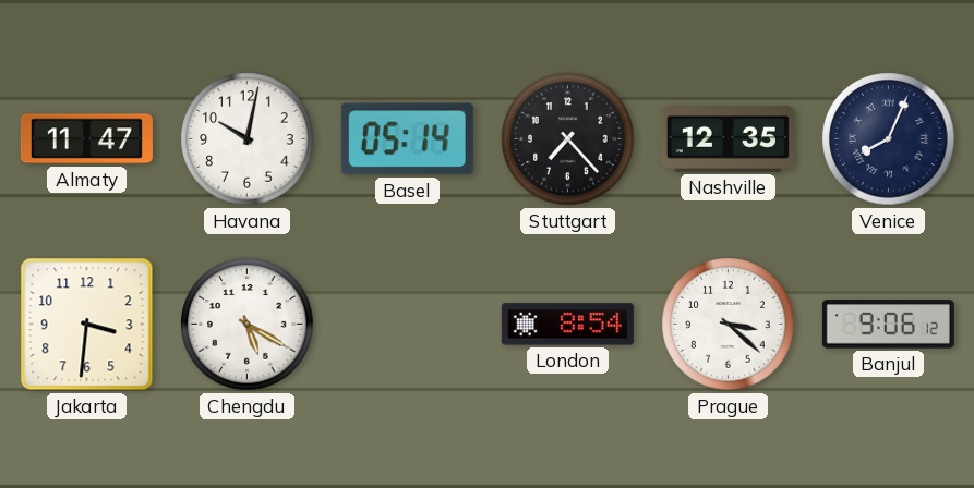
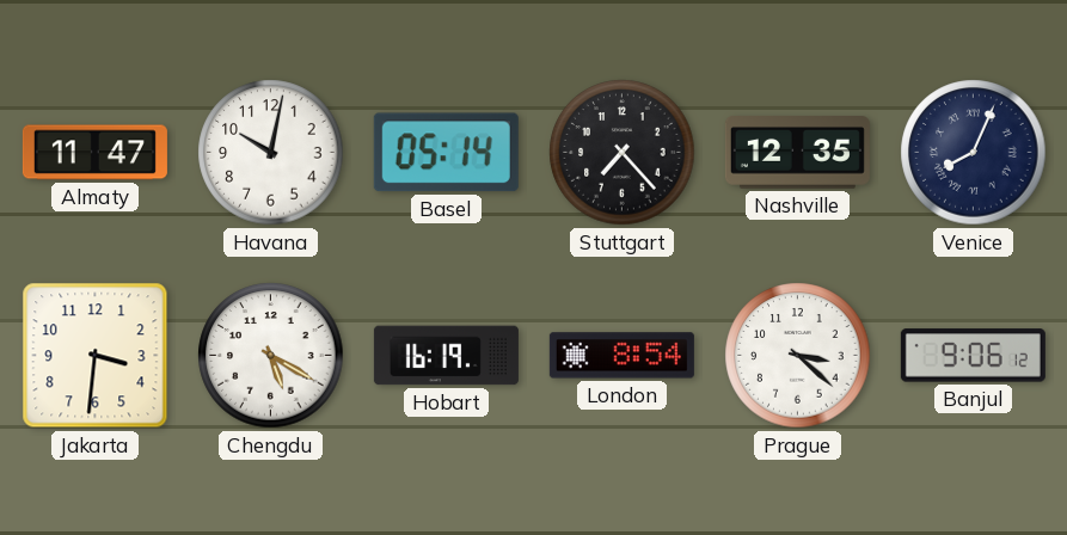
Hobart: none -> 16:19 (446, 356)
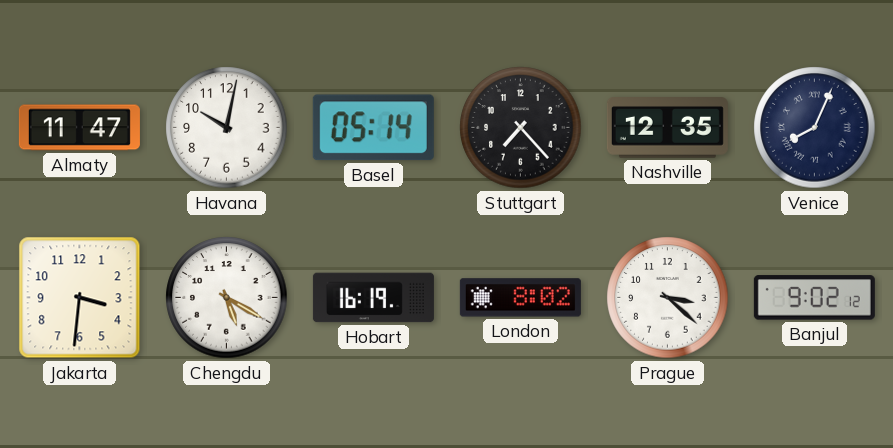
London: 8:54 -> 8:02 (520, 298)
Banjul: 9:06 -> 9:02 (814, 298)
